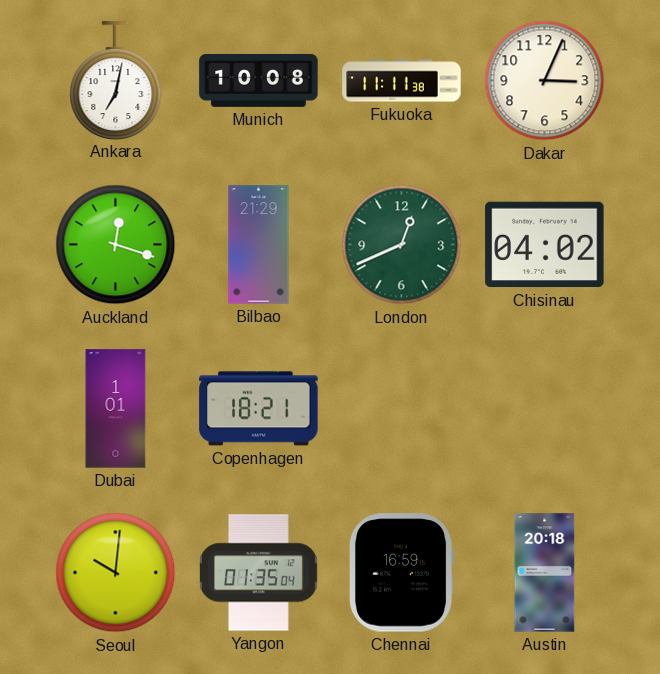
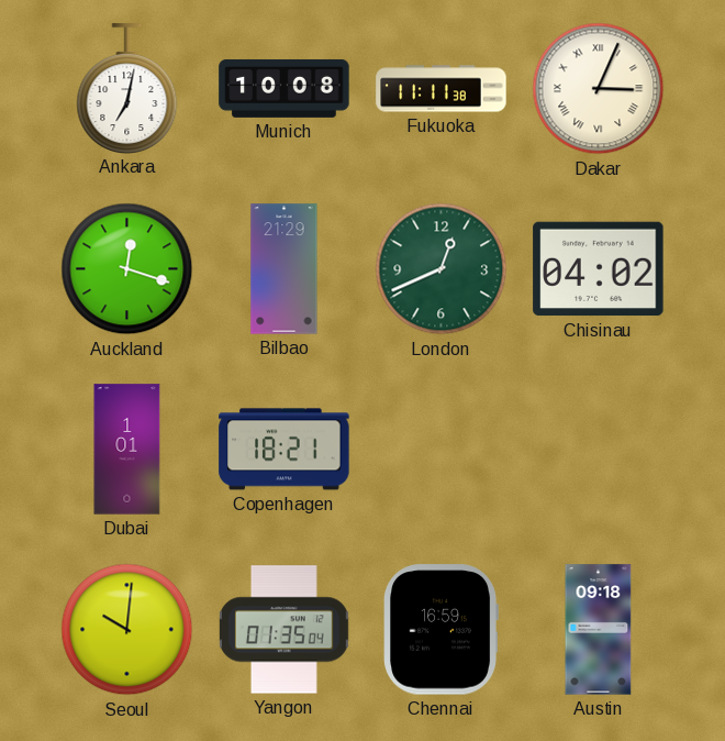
Dakar numerals: Arabic -> Roman (599, 89)
Austin: 20:18 -> 09:18 (599, 630)
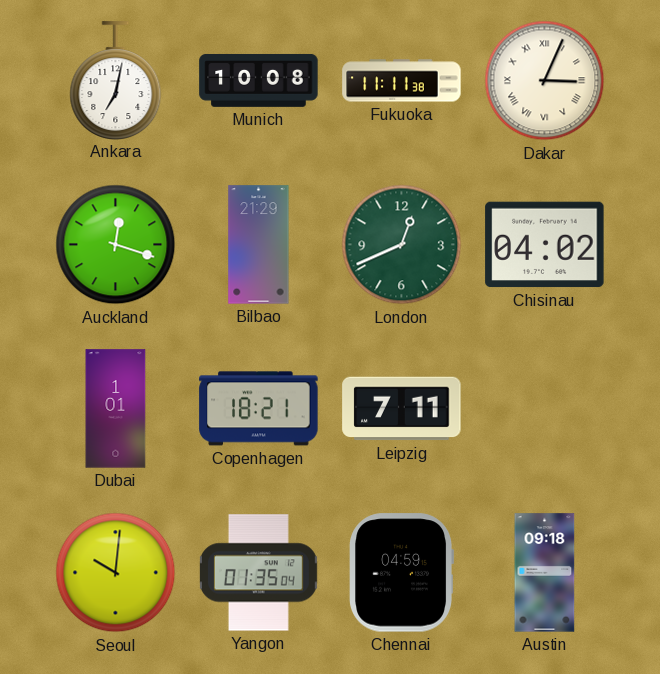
Leipzig: none -> 7:11 (402, 409)
Chennai: 16:59 -> 04:59 (401, 573)
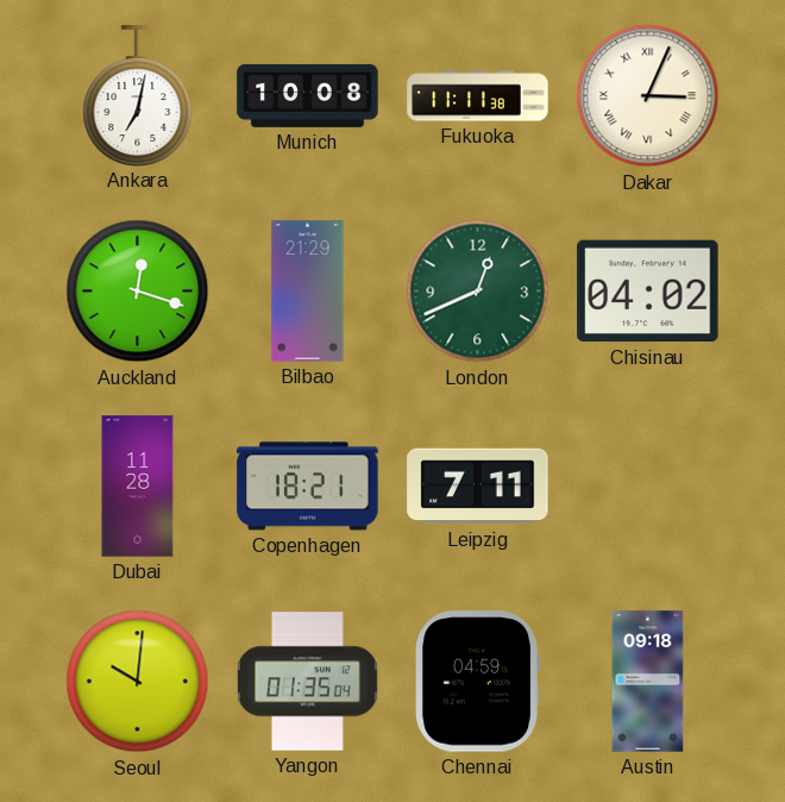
Dubai: 1:01 -> 11:28 (138, 487)
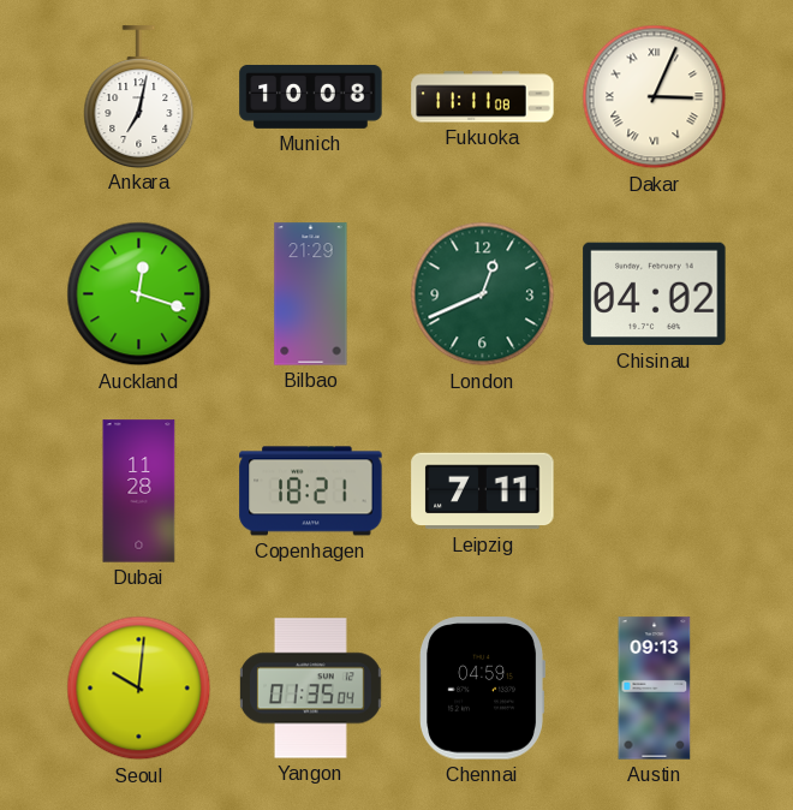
Fukuoka: 11:11:38 -> 11:11:08 (483, 97)
Austin: 09:18 -> 09:13 (655, 689)
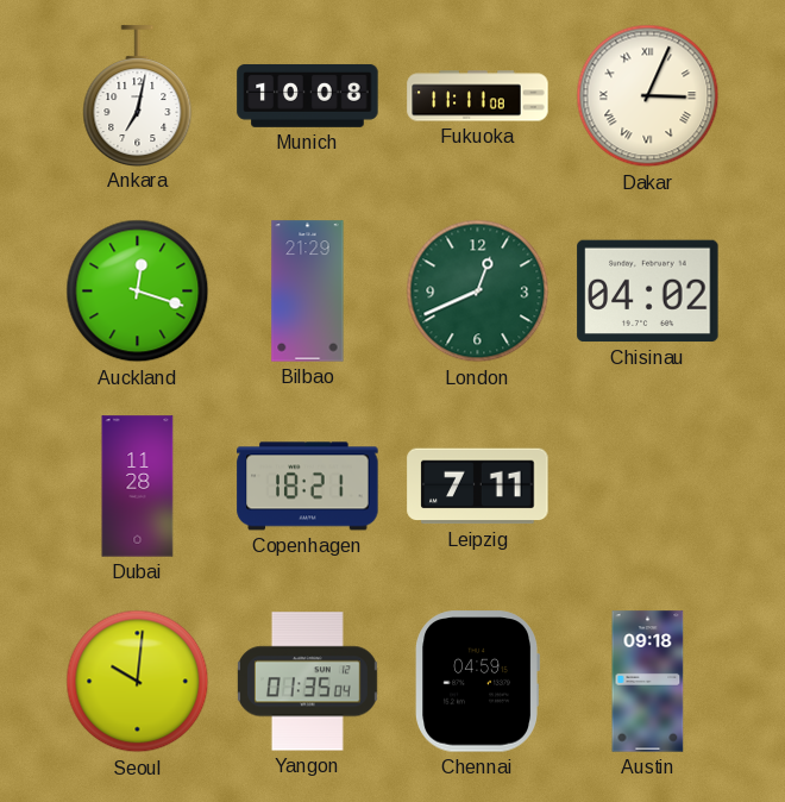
Austin: 09:13 -> 09:18 (648, 682)
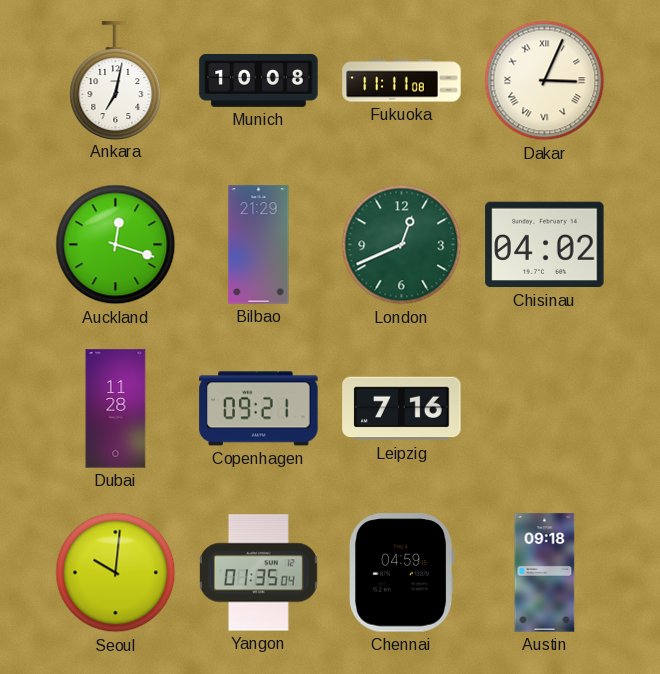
Copenhagen: 18:21 -> 09:21 (259, 409)
Leipzig: 7:11 -> 7:16 (402, 409)
